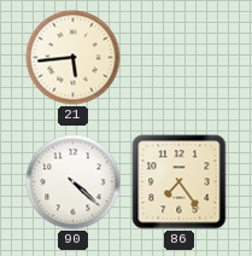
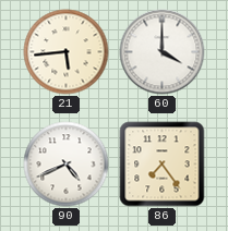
60: none -> 4:00 (163, 52)
90: 4:22 -> 4:41 (67, 165)
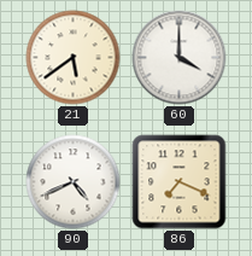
21: 5:44 -> 5:39 (74, 58)
86: 7:24 -> 7:19 (180, 182)
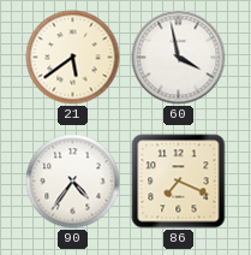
60: 4:00 -> 3:58 (179, 58)
90: 4:41 -> 4:36 (73, 182)
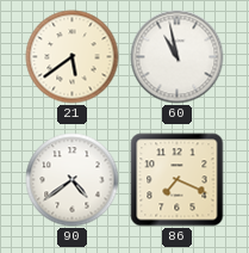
60: 3:58 -> 10:58 (178, 57)
90: 4:36 -> 4:39 (73, 180)
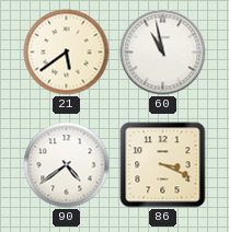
86: 7:19 -> 3:19 (163, 165)
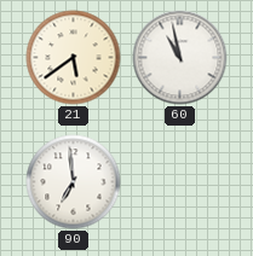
90: 4:39 -> 6:59 (74, 182)
86: 3:19 -> none (163, 165)
